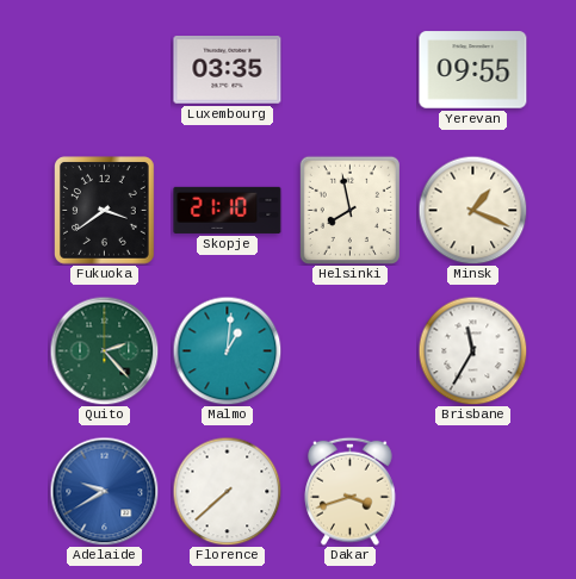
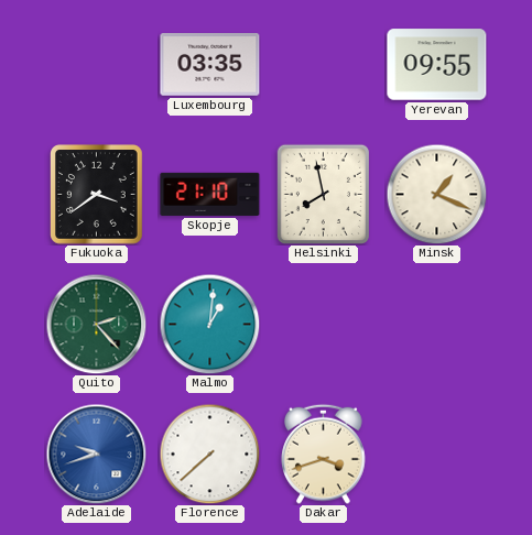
Brisbane: 11:35 -> none (472, 350)
Adelaide: 9:40 -> 9:42 (96, 454)
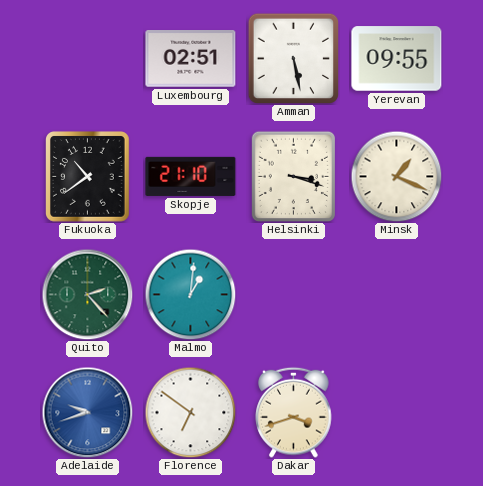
Luxembourg: 03:35 -> 02:51 (191, 59)
Amman: none -> 5:28 (293, 58)
Fukuoka: 3:39 -> 10:39 (88, 177)
Helsinki: 7:58 -> 3:18 (293, 176)
Florence: 7:38 -> 6:51 (190, 412)
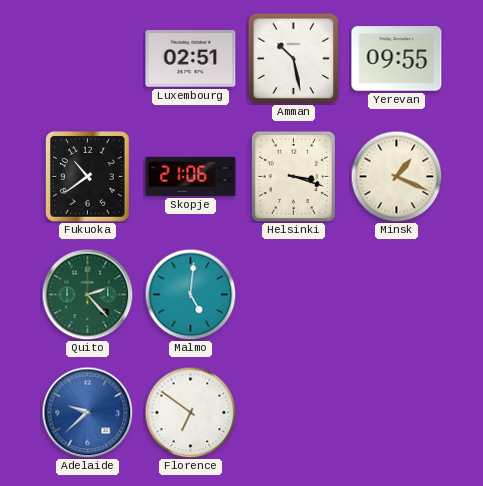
Amman: 5:28 -> 10:28 (293, 58)
Skopje: 21:10 -> 21:06 (191, 176)
Malmo: 1:01 -> 5:01 (190, 294)
Adelaide: 9:42 -> 9:38 (87, 412)
Dakar: 3:42 -> none (294, 412)
